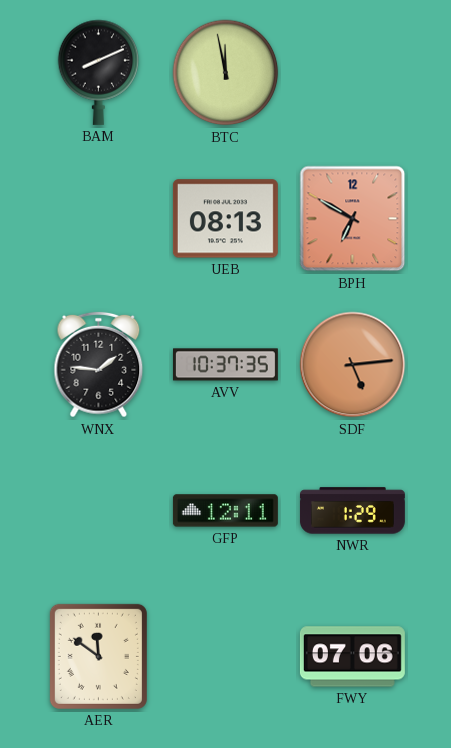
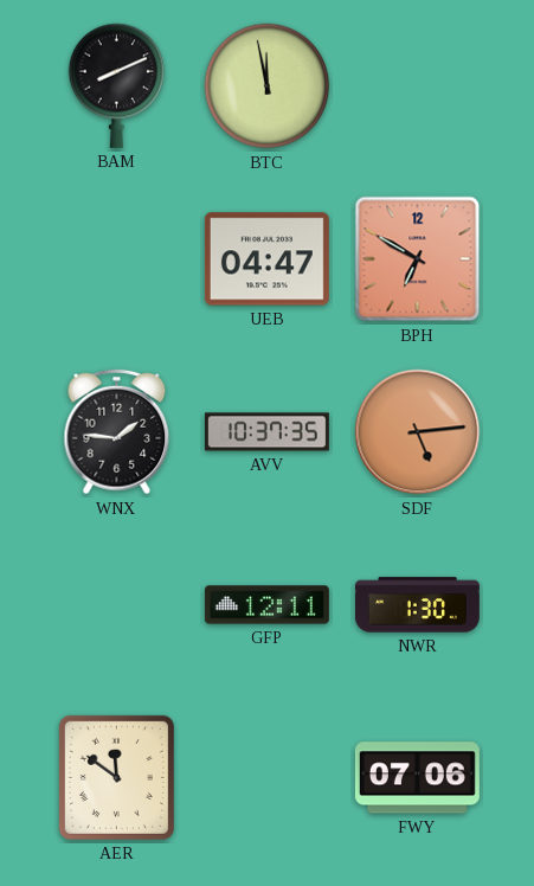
UEB: 08:13 -> 04:47 (266, 259)
NWR: 1:29 -> 1:30 (417, 605)
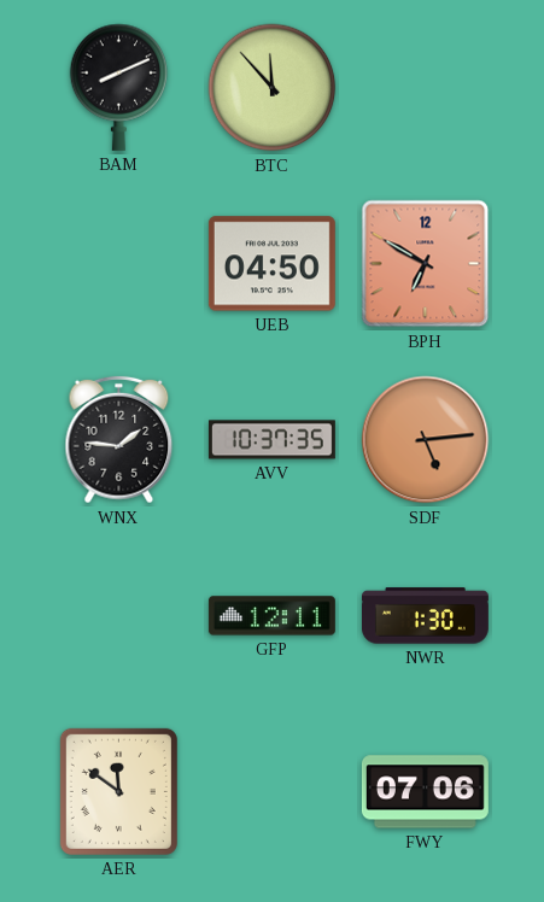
BTC: 11:58 -> 11:53 (273, 88)
UEB: 04:47 -> 04:50 (271, 264)
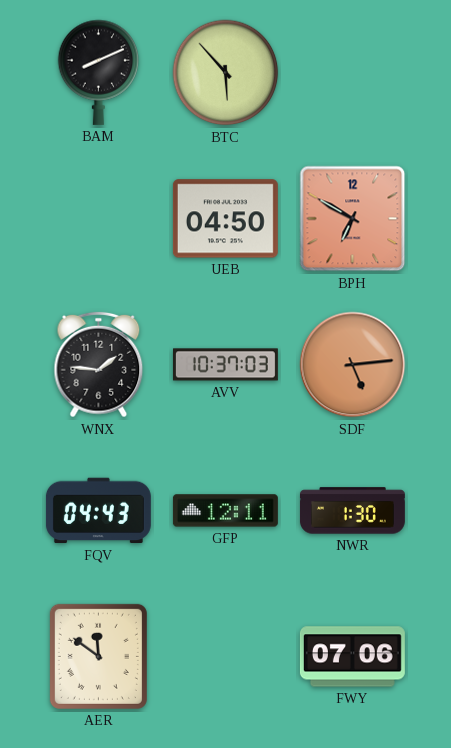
BTC: 11:53 -> 5:53 (226, 73)
AVV: 10:37:35 -> 10:37:03 (225, 365)
FQV: none -> 04:43 (98, 511)
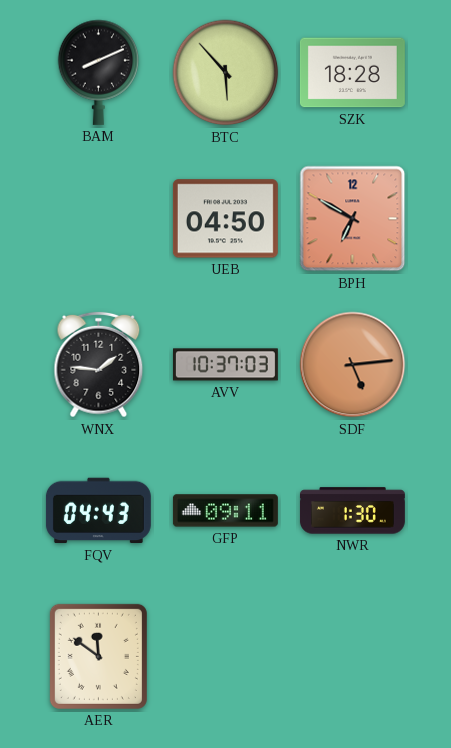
SZK: none -> 18:28 (352, 73)
GFP: 12:11 -> 09:11 (225, 511)
FWY: 07:06 -> none (352, 657)
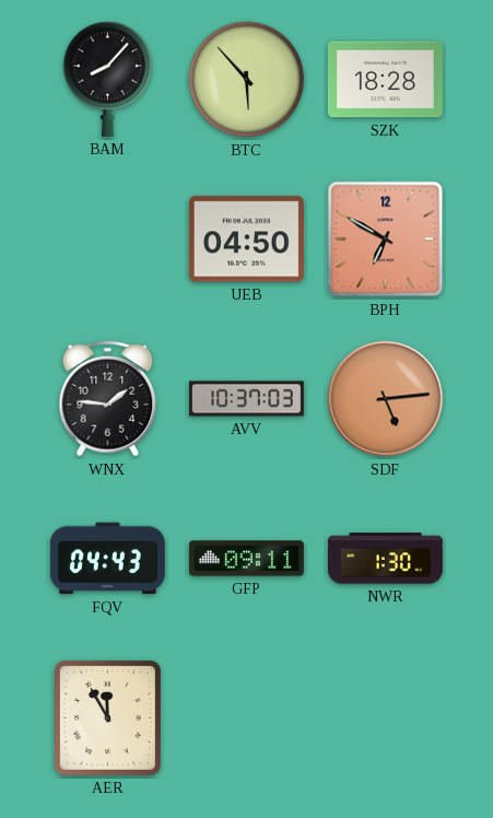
BAM: 8:11 -> 8:07 (108, 79)
AER: 11:51 -> 11:55 (107, 717)
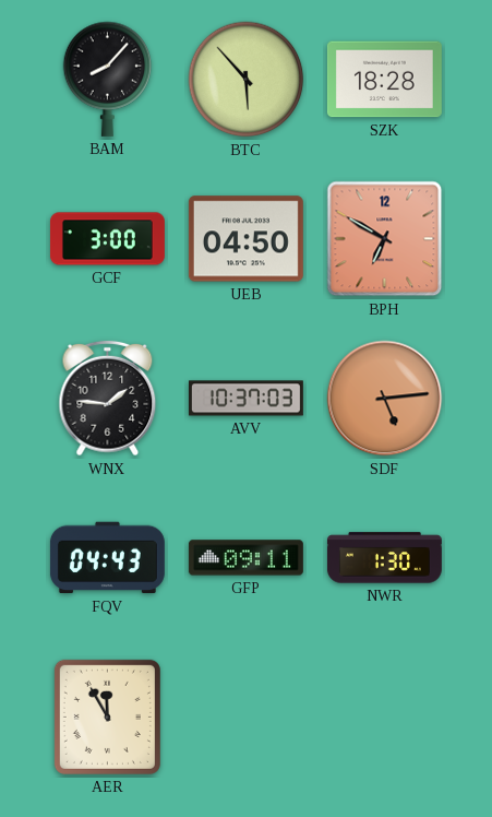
GCF: none -> 3:00 (107, 239)
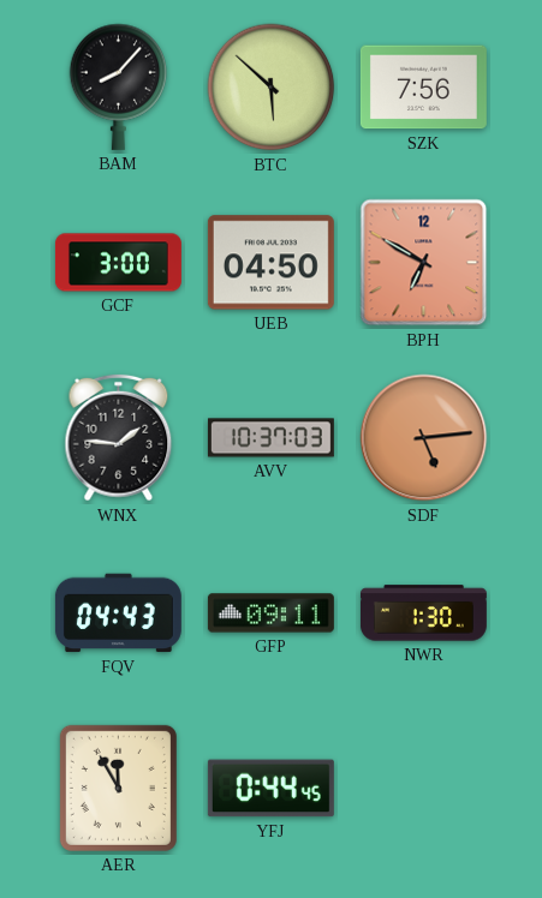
BTC: 5:53 -> 5:52 (272, 88)
SZK: 18:28 -> 7:56 (423, 88)
YFJ: none -> 0:44 (270, 789)
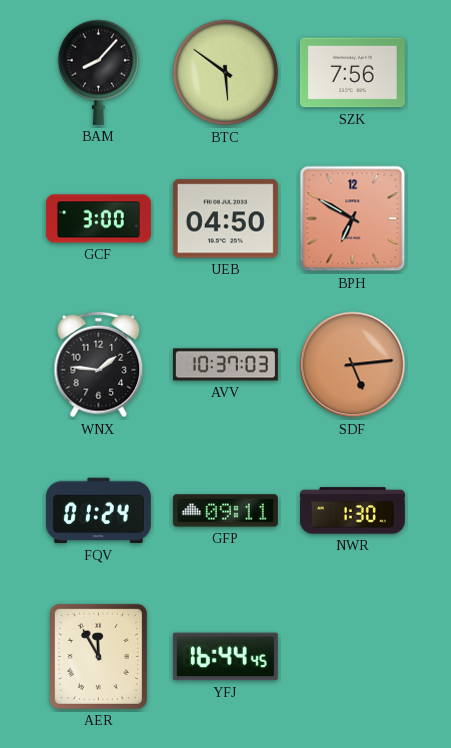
BTC: 5:52 -> 5:51 (226, 73)
FQV: 04:43 -> 01:24 (98, 511)
YFJ: 0:44 -> 16:44 (225, 657)
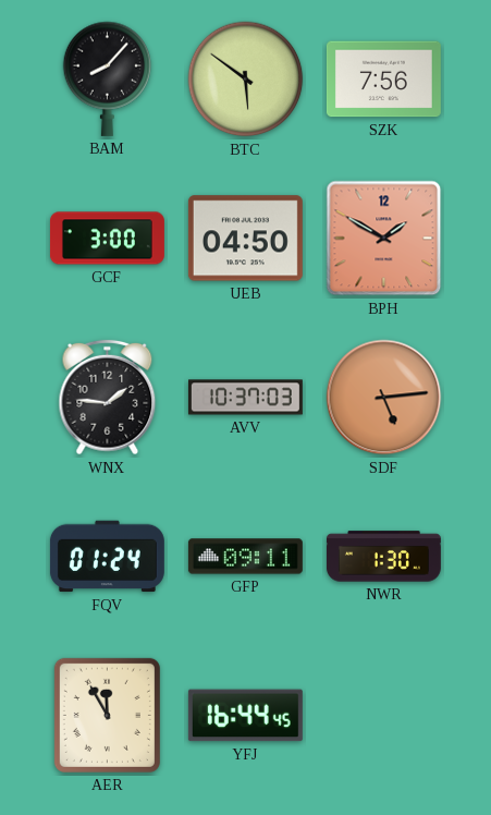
BPH: 6:50 -> 1:50 (384, 239)
